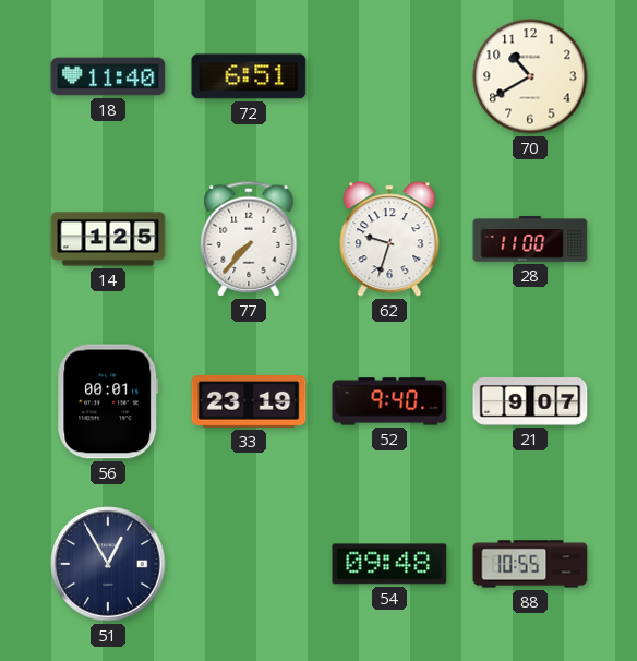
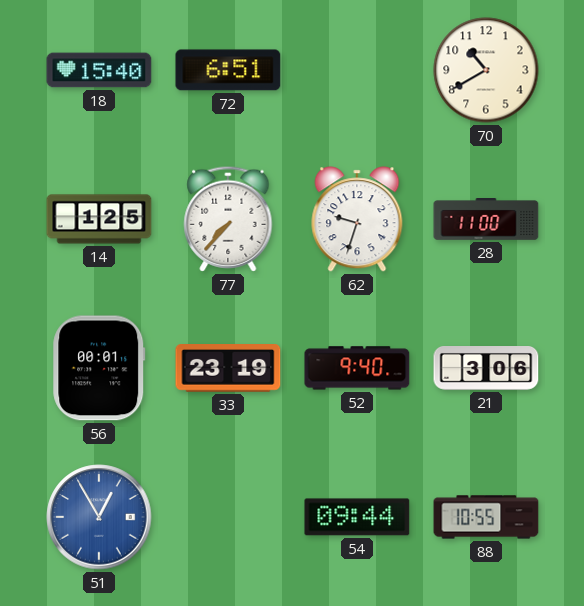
18: 11:40 -> 15:40 (99, 70)
21: 9:07 -> 3:06 (486, 369)
51 dial: navy -> blue (99, 517)
54: 09:48 -> 09:44 (357, 517)
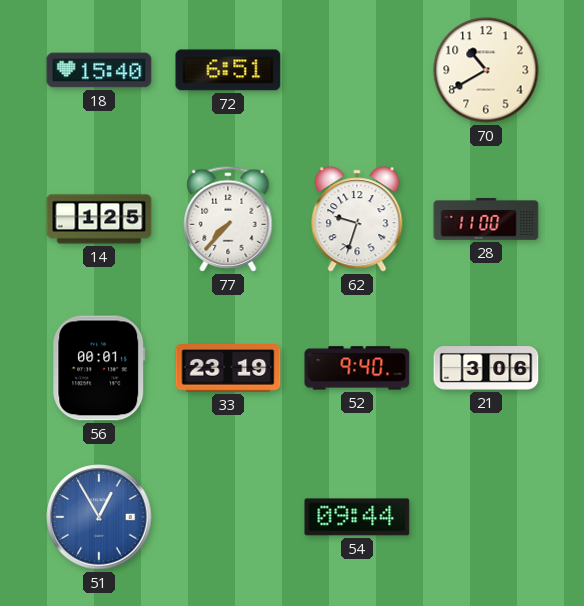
88: 10:55 -> none (486, 517)
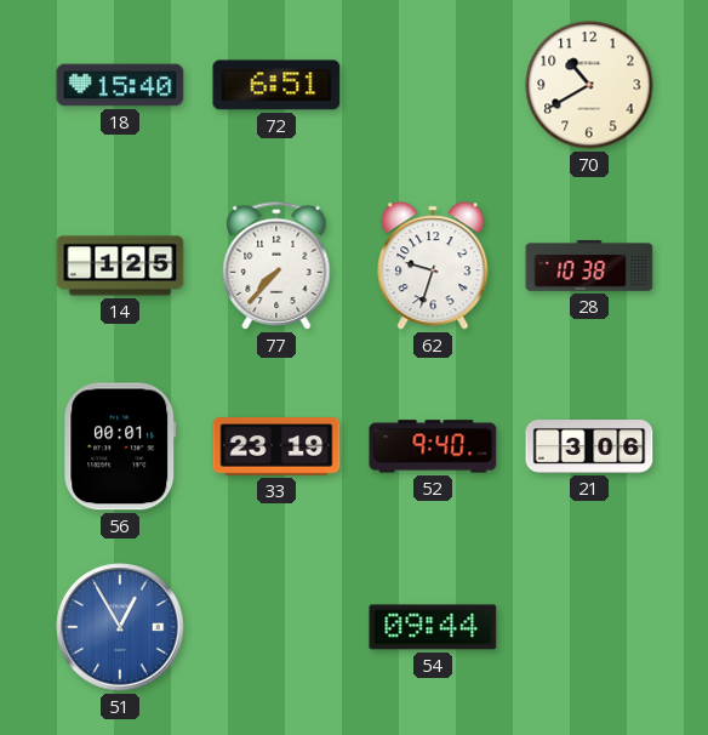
28: 11:00 -> 10:38 (589, 267)
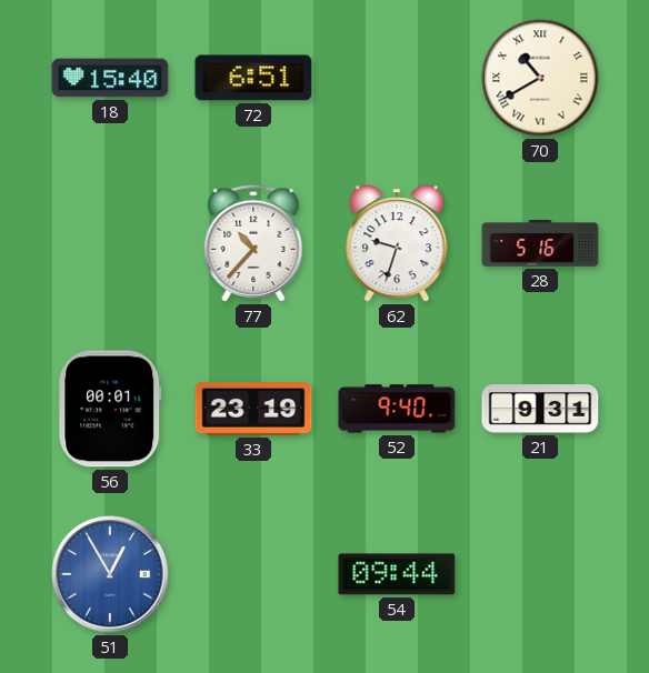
70 numerals: Arabic -> Roman (540, 78)
14: 1:25 -> none (120, 266)
77: 7:37 -> 10:37 (253, 243)
28: 10:38 -> 5:16 (540, 244)
21: 3:06 -> 9:31 (540, 410)
